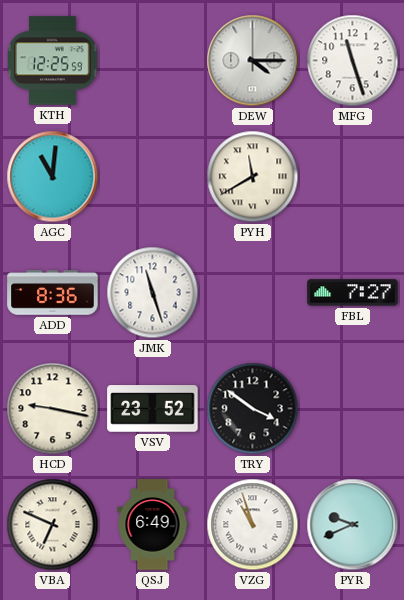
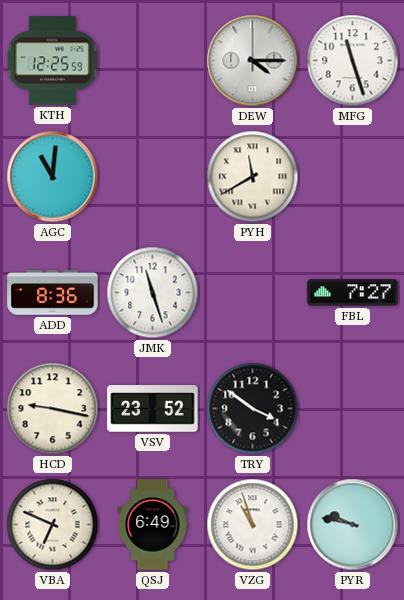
PYR: 9:41 -> 9:47 (353, 525)
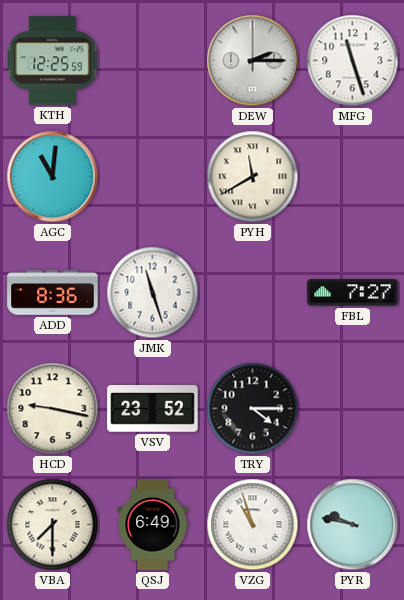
DEW: 4:15 -> 2:15 (253, 61)
TRY: 3:51 -> 4:15 (253, 409)
VBA: 6:49 -> 7:30 (53, 525)
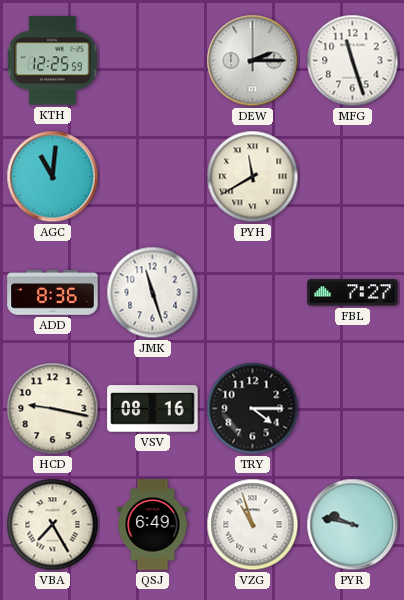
VSV: 23:52 -> 08:16 (153, 409)
VBA: 7:30 -> 7:25 (53, 525)
